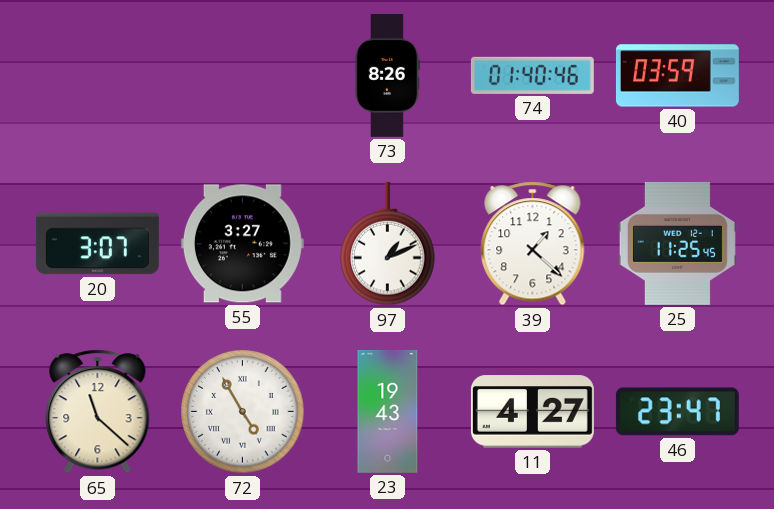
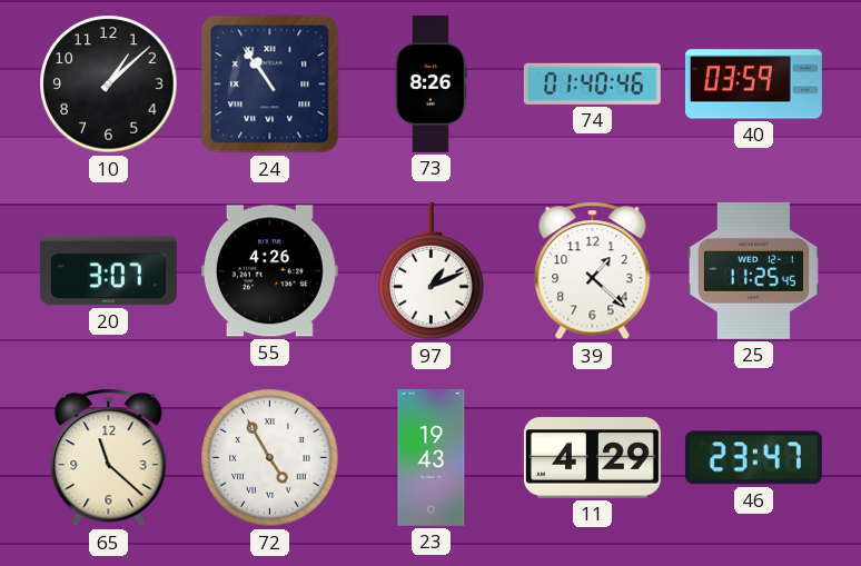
10: none -> 1:08 (109, 85)
24: none -> 10:54 (270, 85)
55: 3:27 -> 4:26 (269, 271)
11: 4:27 -> 4:29 (592, 458)
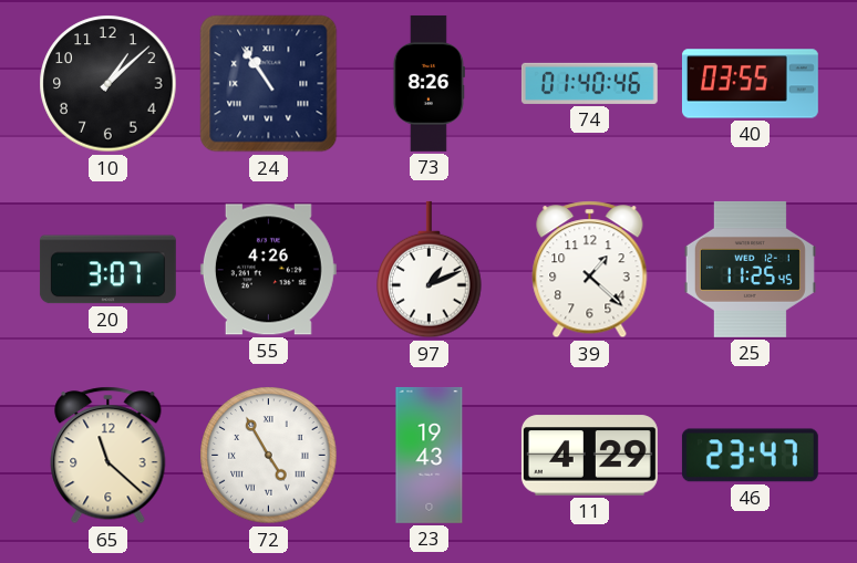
40: 03:59 -> 03:55 (750, 84)
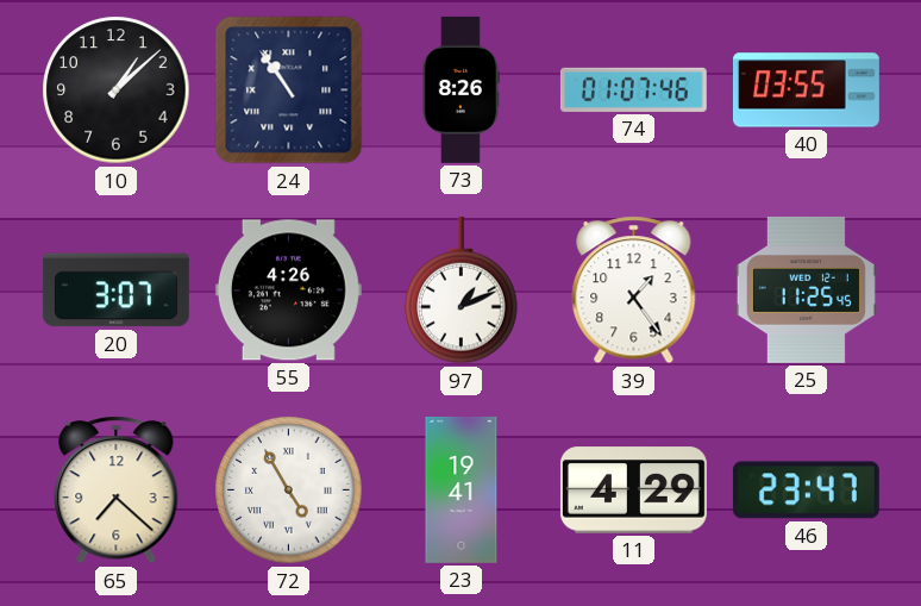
74: 01:40 -> 01:07 (633, 89)
39: 1:22 -> 1:24 (634, 290)
65: 11:22 -> 7:22 (117, 491)
23: 19:43 -> 19:41 (462, 489)
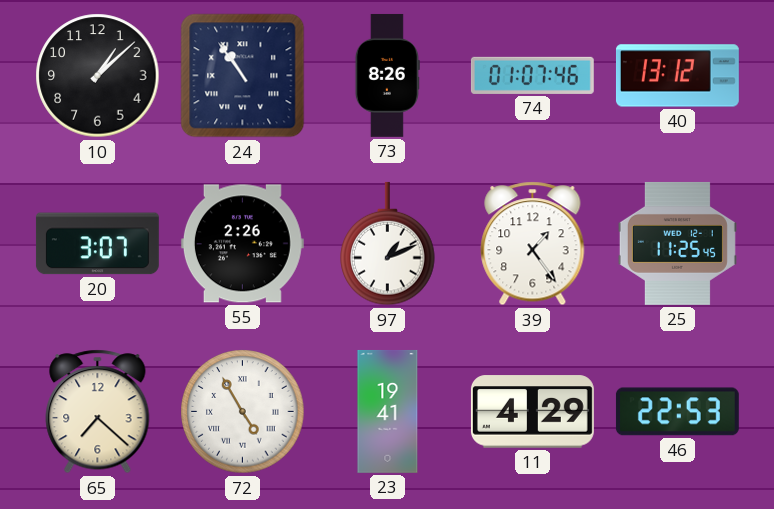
40: 03:55 -> 13:12 (677, 76)
55: 4:26 -> 2:26 (242, 244)
46: 23:47 -> 22:53 (677, 412)
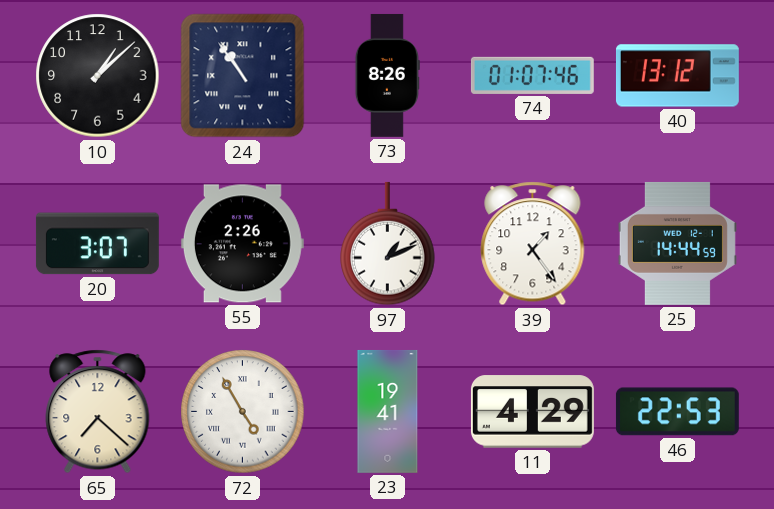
25: 11:25 -> 14:44 (677, 243)
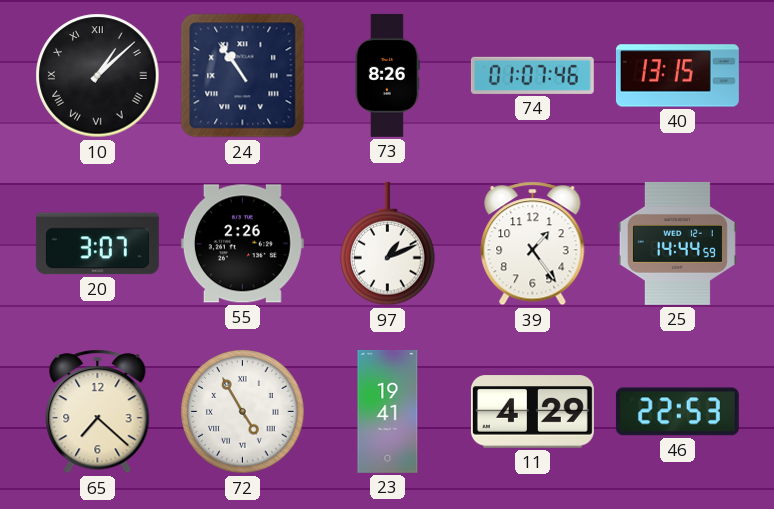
10 numerals: Arabic -> Roman (98, 76)
40: 13:12 -> 13:15 (677, 76)
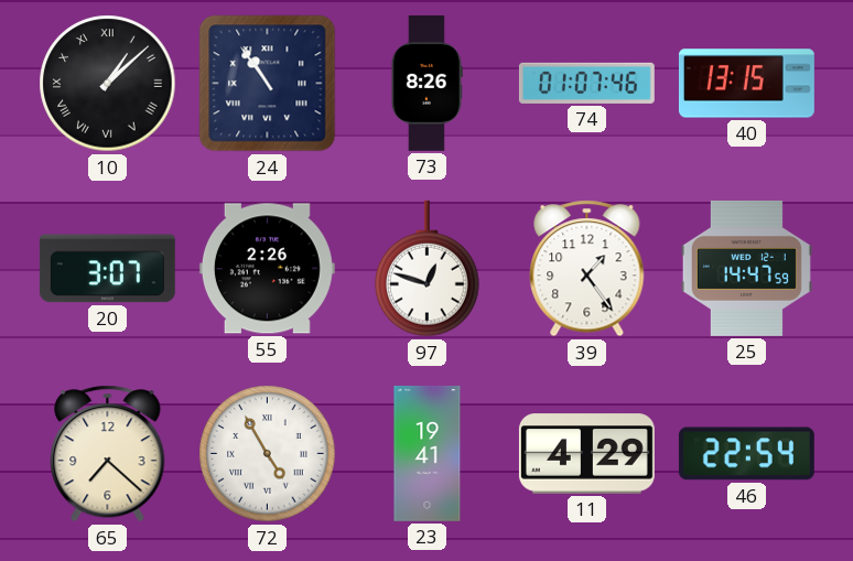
97: 1:11 -> 12:48 (428, 269)
25: 14:44 -> 14:47 (746, 268)
46: 22:53 -> 22:54 (746, 454)
